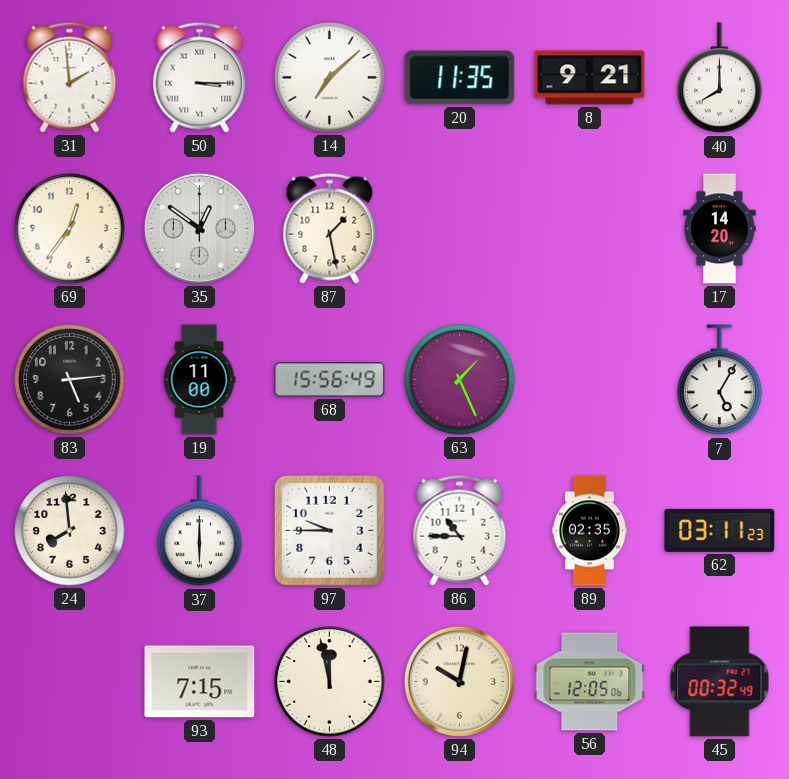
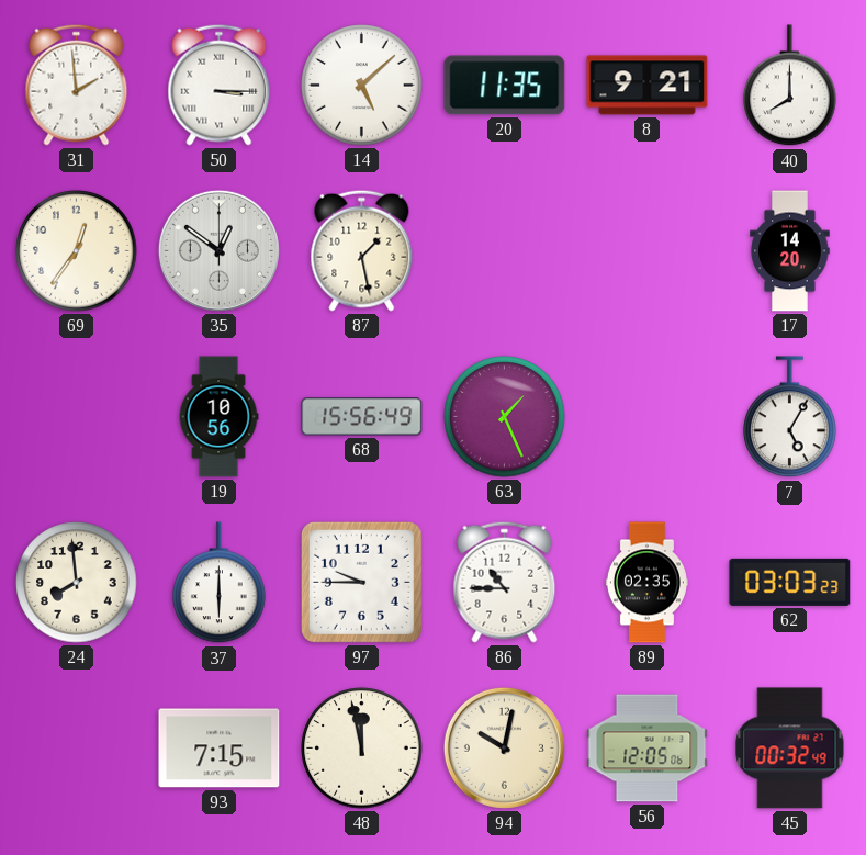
14: 7:08 -> 5:08 (362, 86)
83: 5:14 -> none (70, 380)
19: 11:00 -> 10:56 (218, 417)
62: 03:11 -> 03:03 (790, 582)
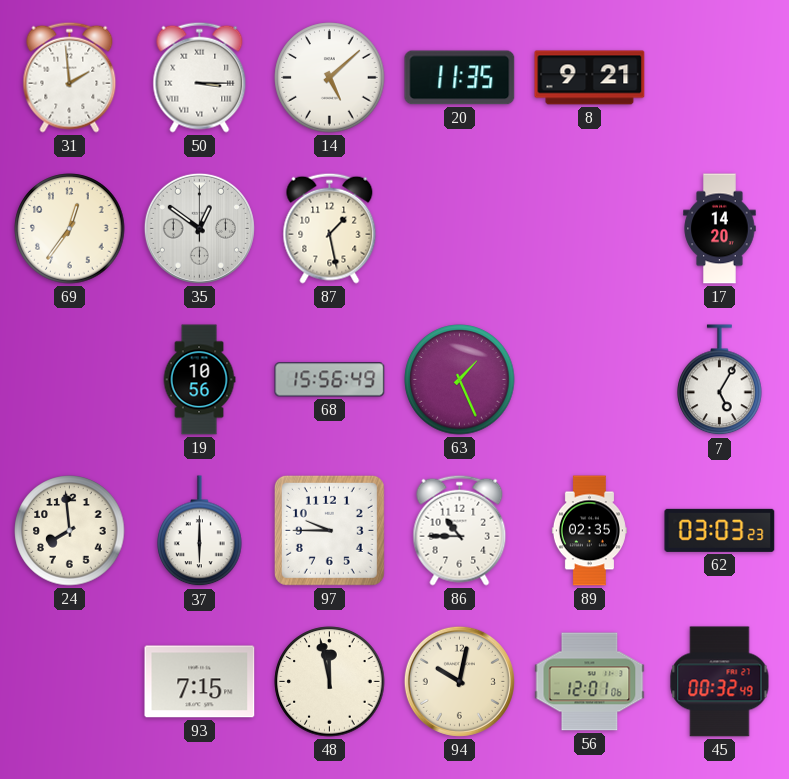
40: 8:00 -> none (790, 86)
56: 12:05 -> 12:01 (590, 682)
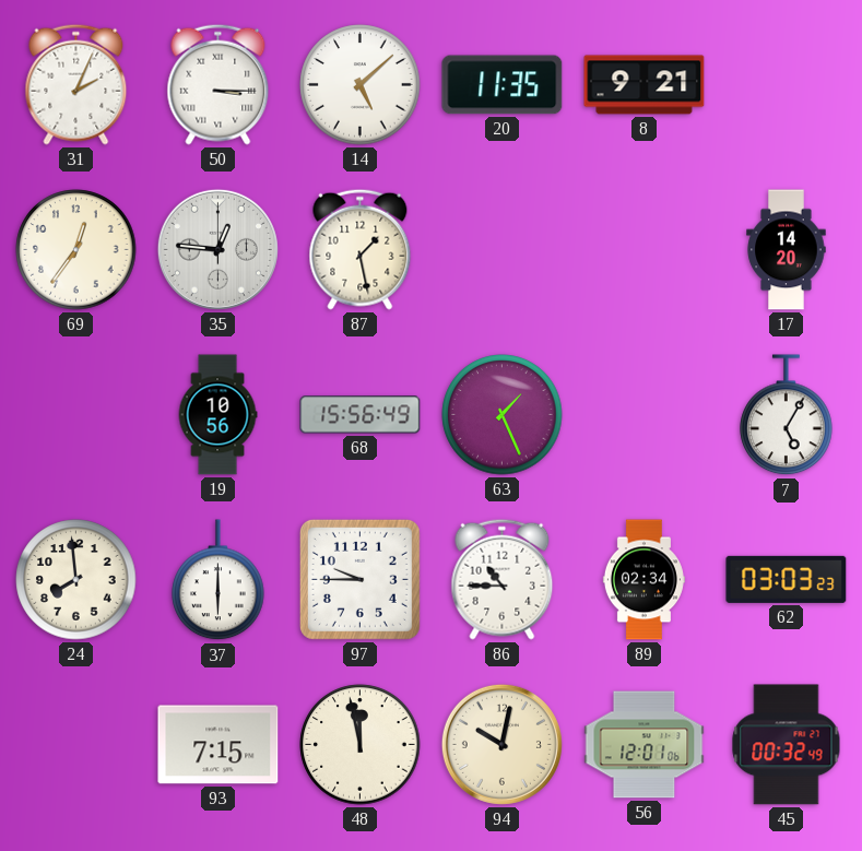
31: 1:59 -> 2:04 (76, 84)
35: 12:51 -> 12:46 (217, 249)
89: 02:35 -> 02:34 (643, 580)
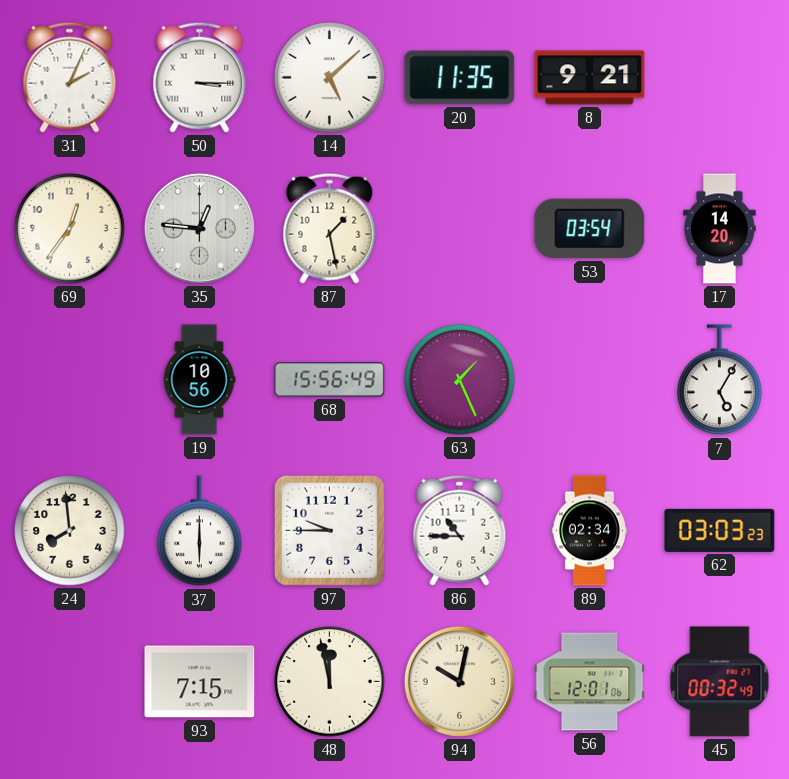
53: none -> 03:54 (590, 229)
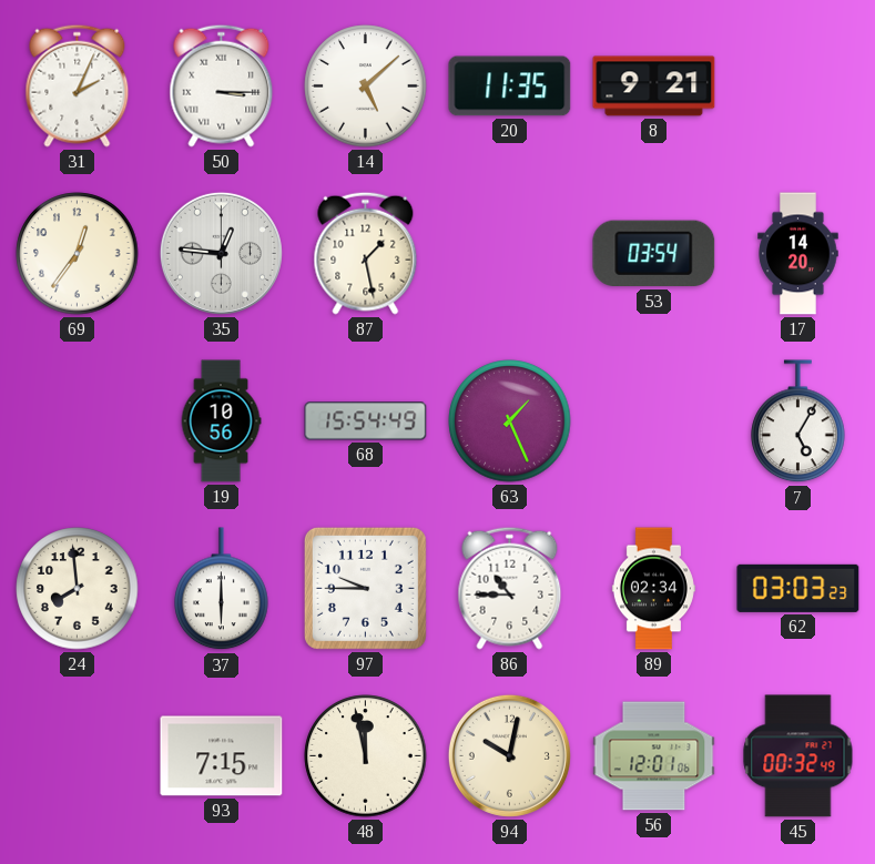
68: 15:56 -> 15:54 (366, 421)
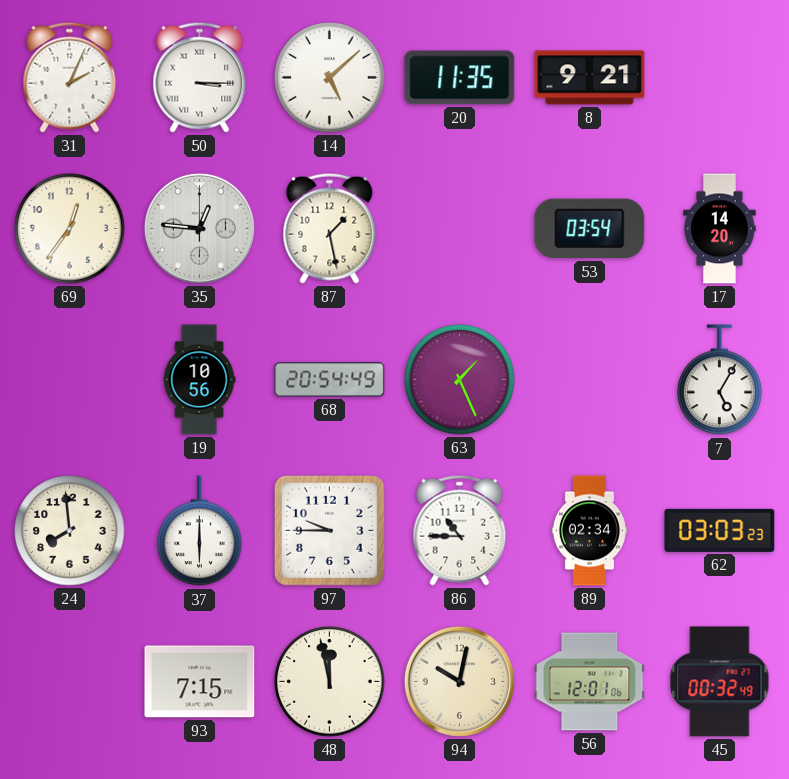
68: 15:54 -> 20:54 (330, 380)
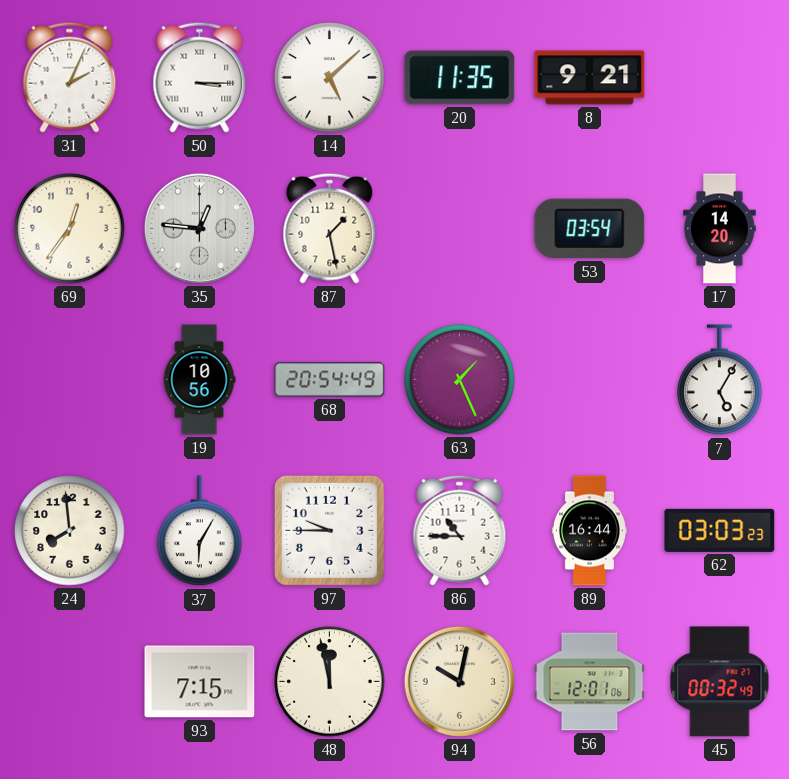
37: 6:00 -> 6:05 (200, 531)
89: 02:34 -> 16:44 (589, 531)
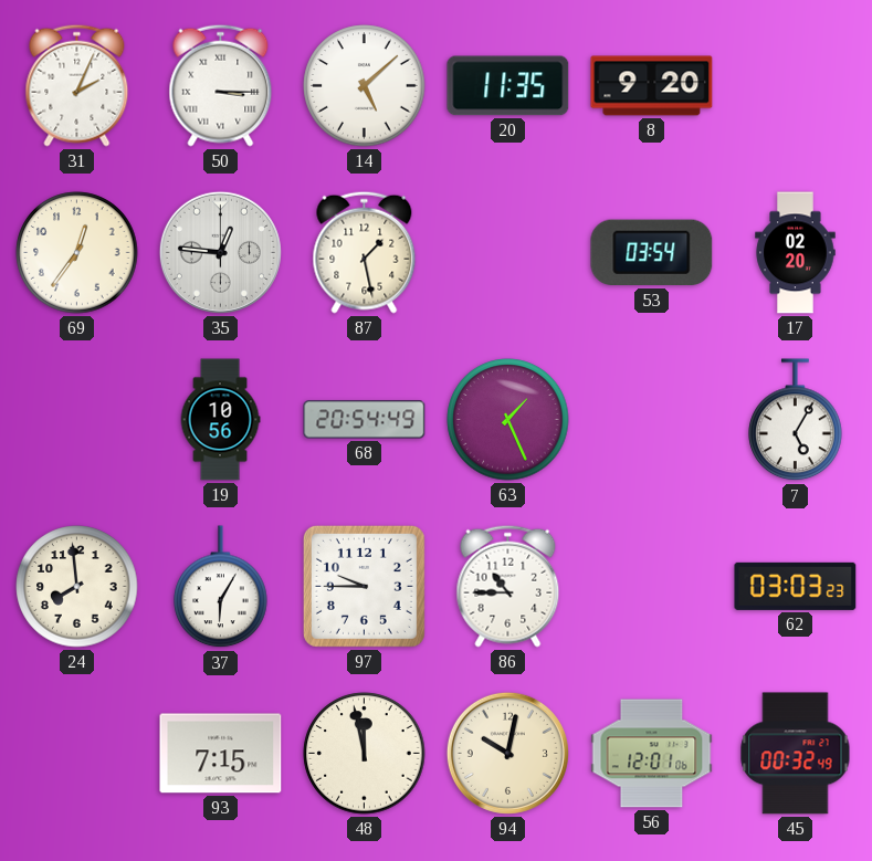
8: 9:21 -> 9:20 (652, 86)
17: 14:20 -> 02:20 (796, 253)
89: 16:44 -> none (589, 531)
